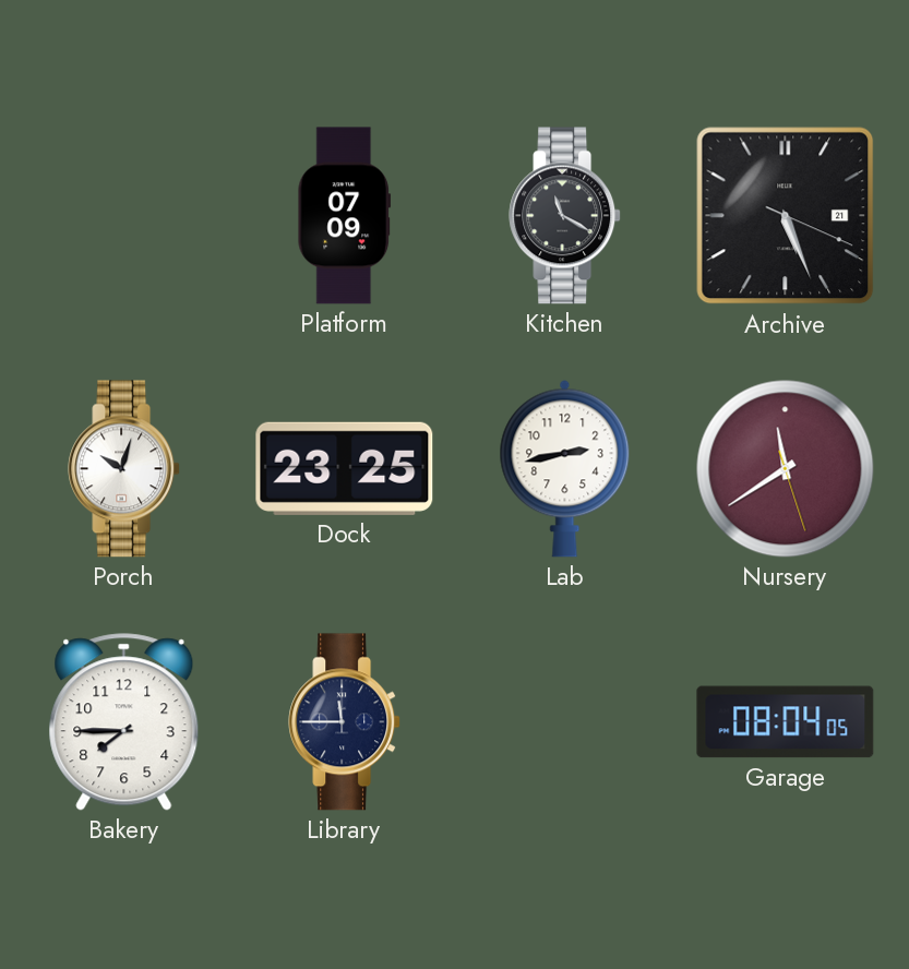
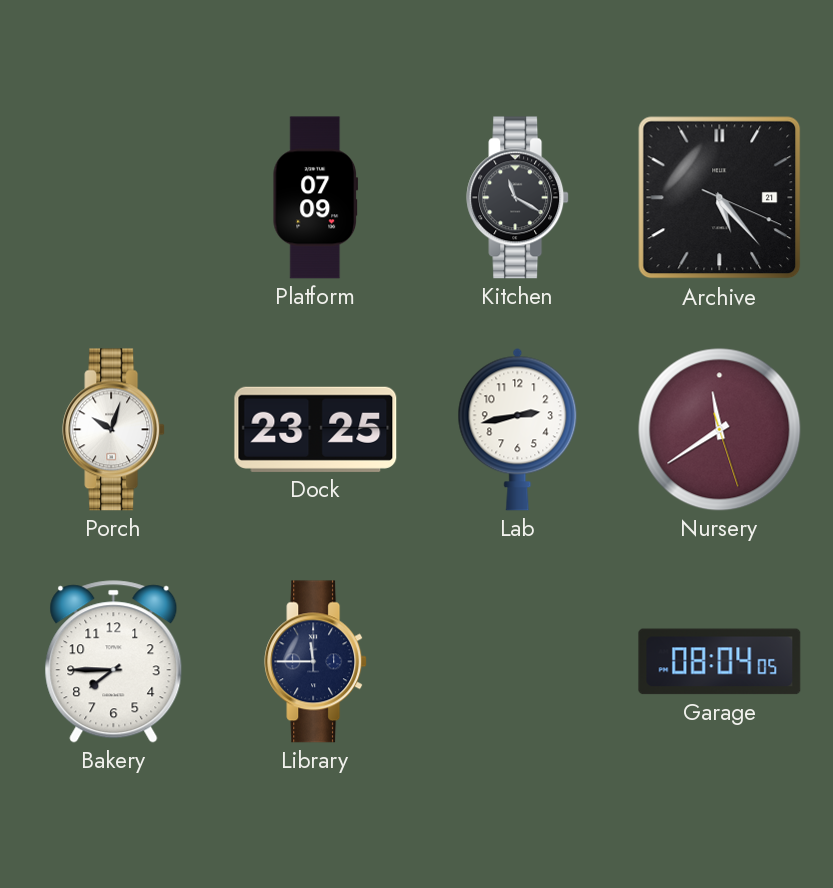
Archive: 5:26 -> 5:23 (720, 198)
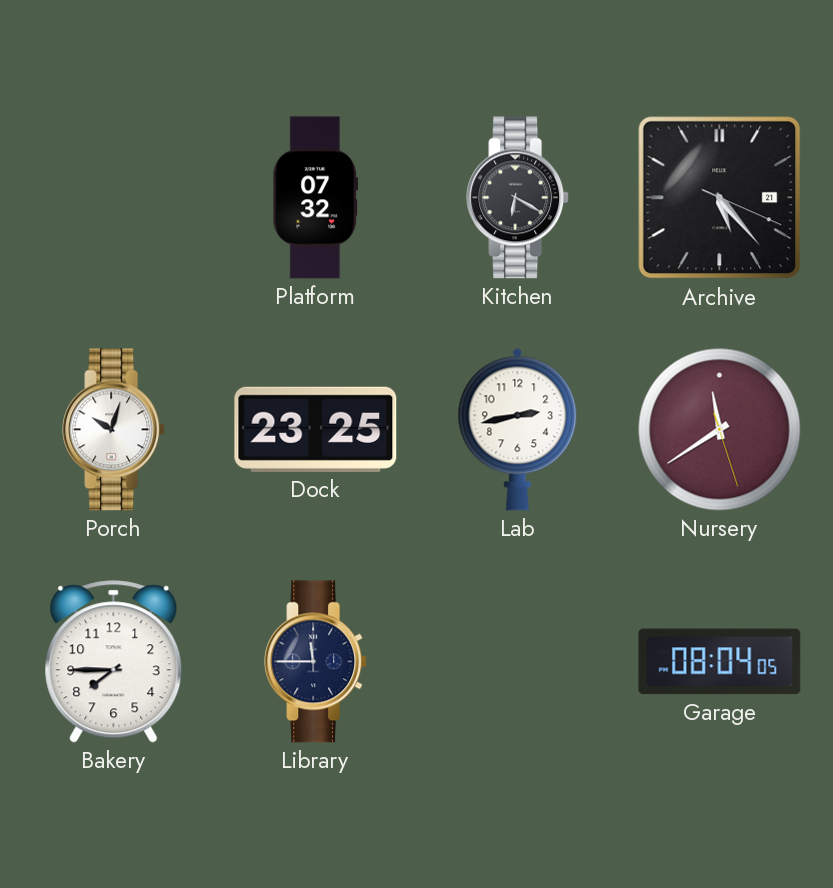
Platform: 07:09 -> 07:32 (316, 198)
Kitchen: 11:20 -> 6:20 (518, 198)
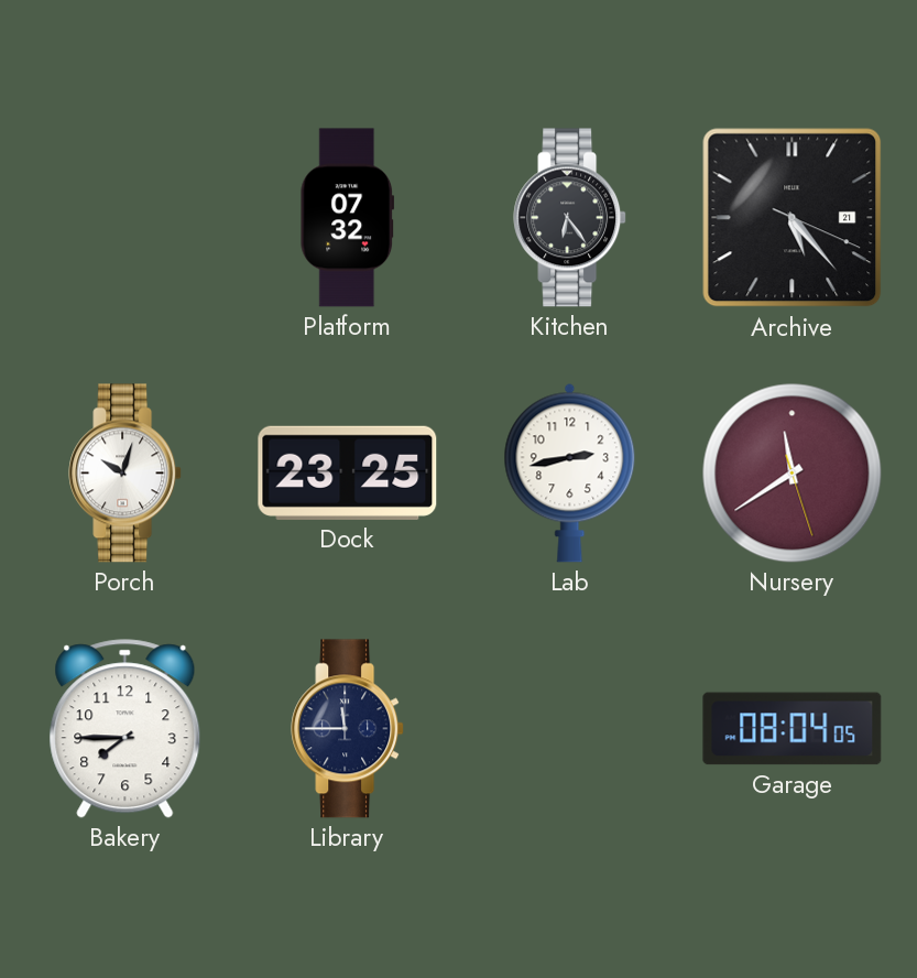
Kitchen: 6:20 -> 6:24 (570, 218)
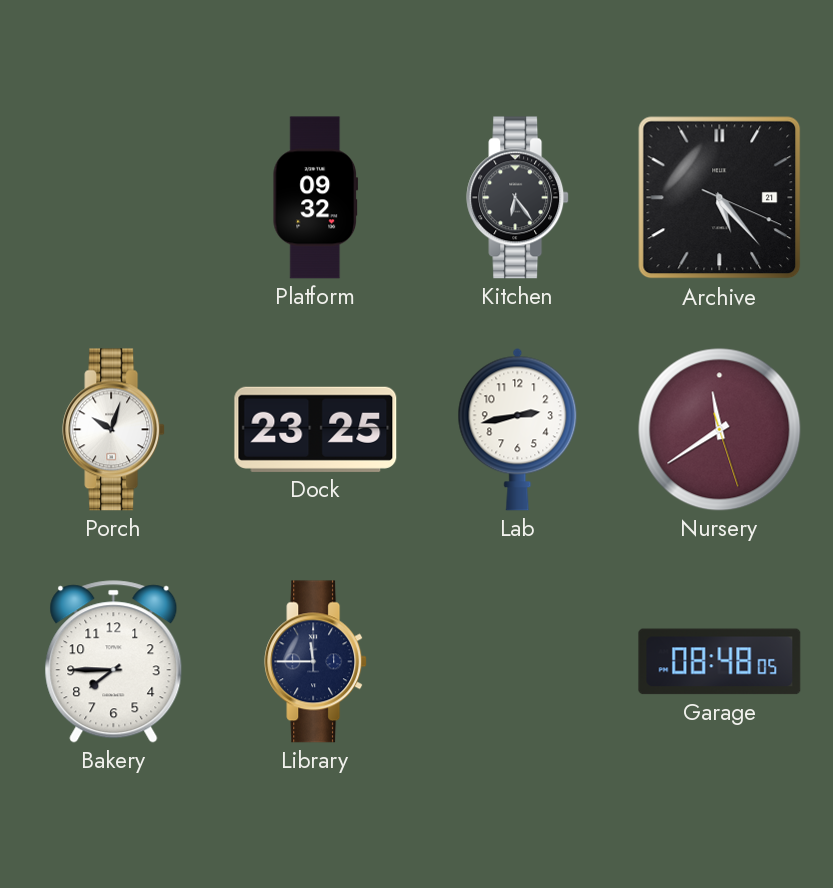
Platform: 07:32 -> 09:32 (316, 198)
Garage: 08:04 -> 08:48 (720, 662)
